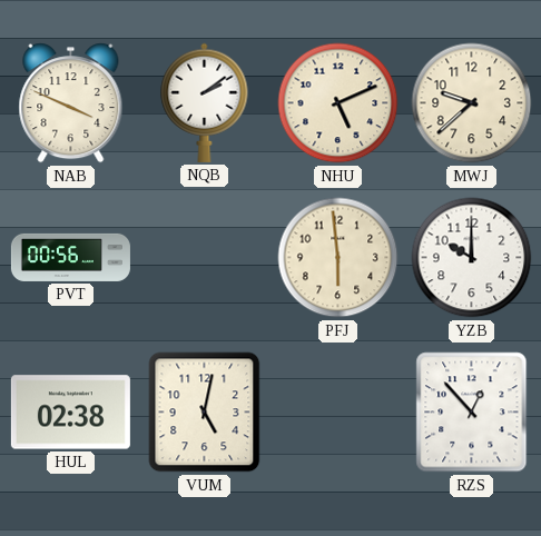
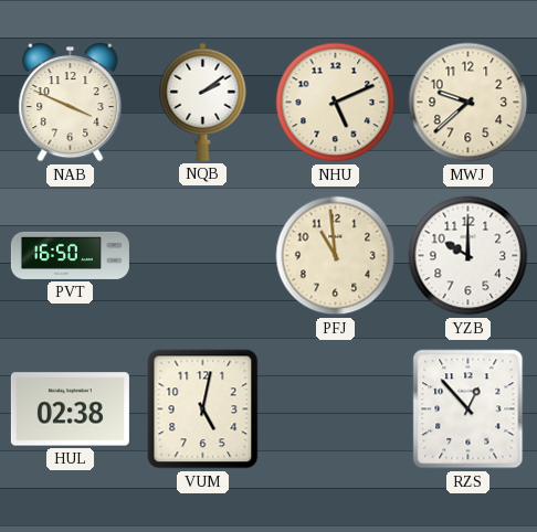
PVT: 00:56 -> 16:50 (70, 255)
PFJ: 5:59 -> 10:59 (336, 256)
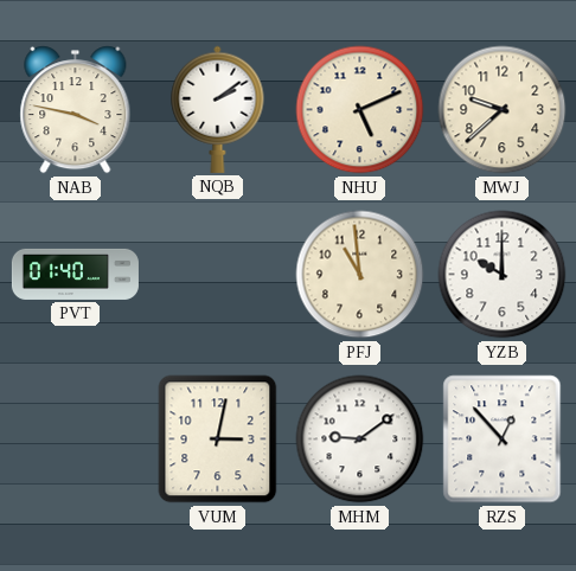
NAB: 3:49 -> 3:47 (76, 110)
PVT: 16:50 -> 01:40 (75, 274)
HUL: 02:38 -> none (70, 409)
VUM: 5:02 -> 3:02 (218, 440)
MHM: none -> 9:09 (360, 440)
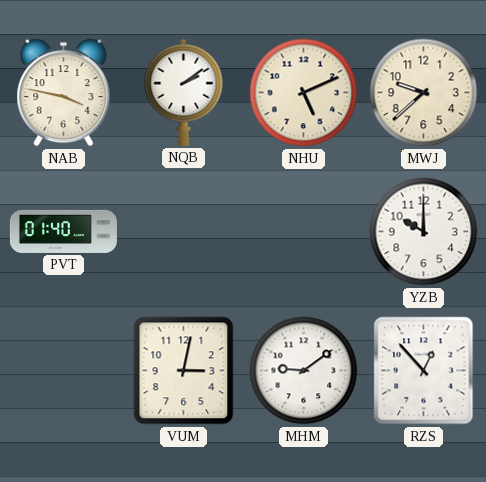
PFJ: 10:59 -> none (360, 275)
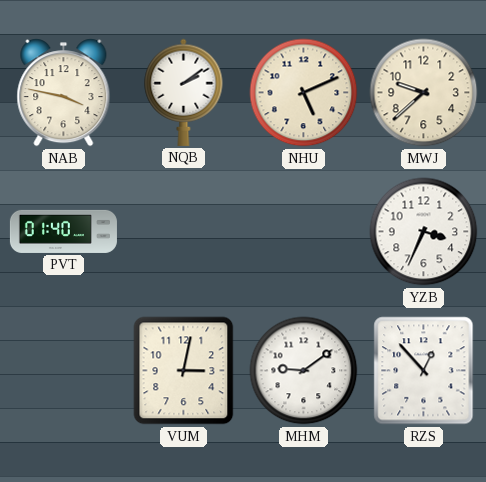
YZB: 10:00 -> 3:34 (424, 232)
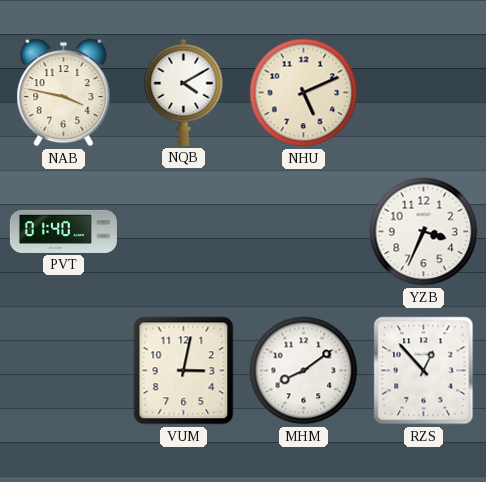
NQB: 2:09 -> 4:10 (184, 92)
MWJ: 9:38 -> none (424, 93)
MHM: 9:09 -> 8:09 (304, 371)
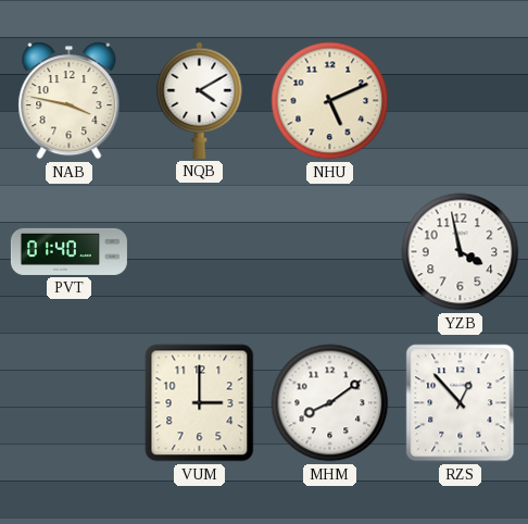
YZB: 3:34 -> 3:58 (461, 252)
VUM: 3:02 -> 3:00 (200, 403)
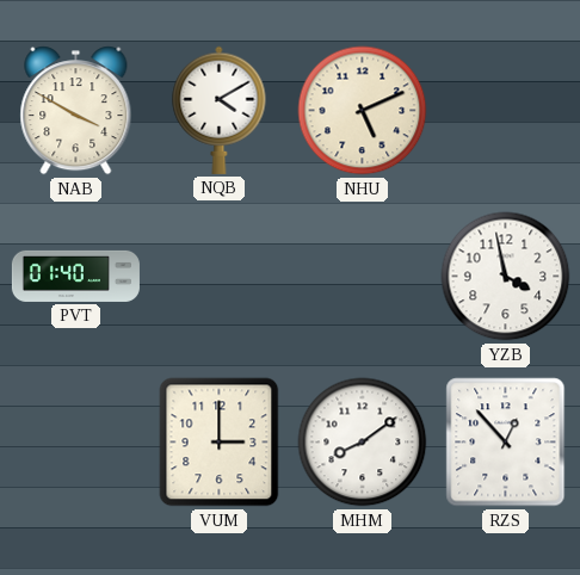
NAB: 3:47 -> 3:50 (76, 111)
